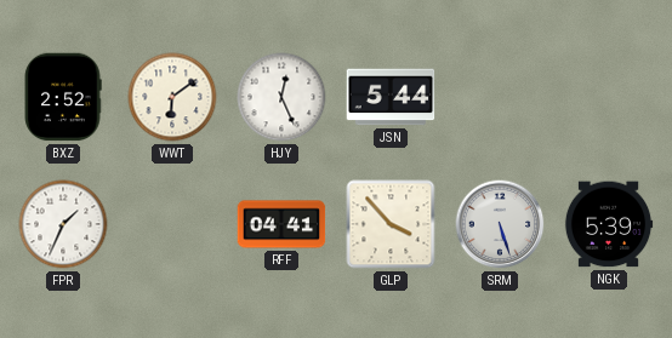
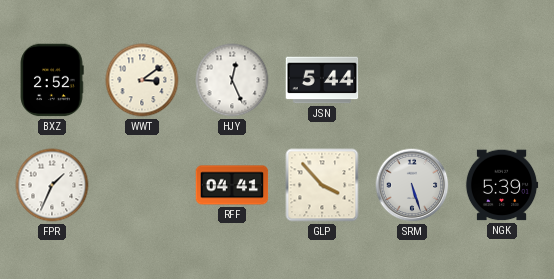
WWT: 6:09 -> 3:09 (142, 80)
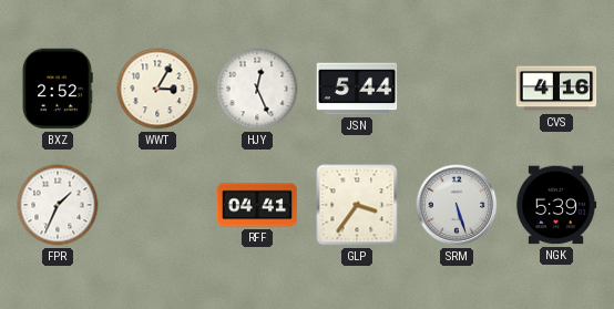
WWT: 3:09 -> 3:05 (157, 89)
CVS: none -> 4:16 (556, 89)
GLP: 3:53 -> 3:36 (357, 205)
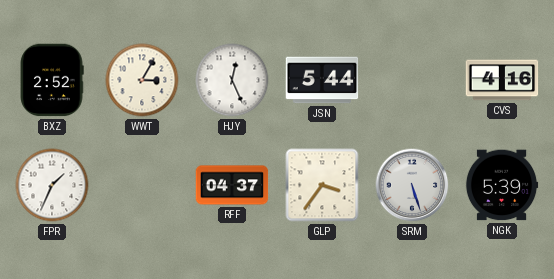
RFF: 04:41 -> 04:37 (232, 185)
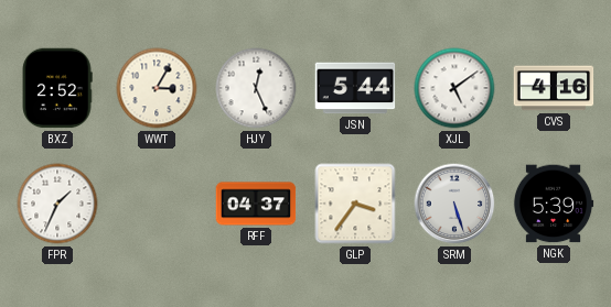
XJL: none -> 5:09 (454, 88)
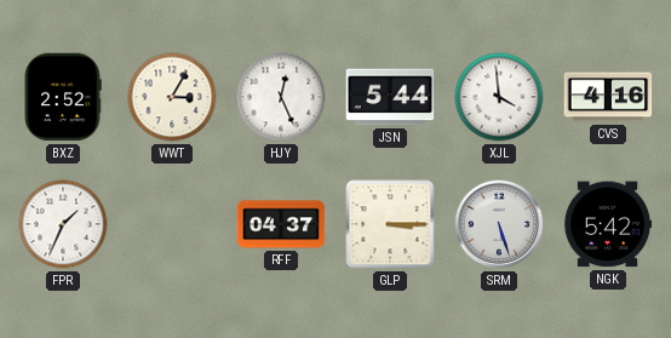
XJL: 5:09 -> 3:59 (499, 97)
GLP: 3:36 -> 3:15 (390, 224)
NGK: 5:39 -> 5:42 (608, 224)
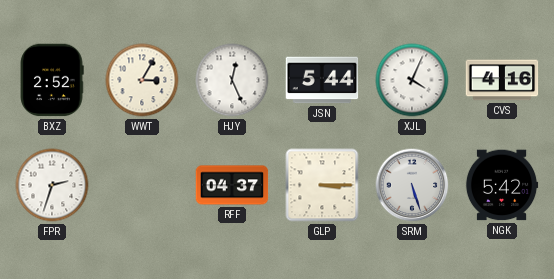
XJL: 3:59 -> 4:04 (412, 80)
FPR: 1:34 -> 2:33 (52, 185)
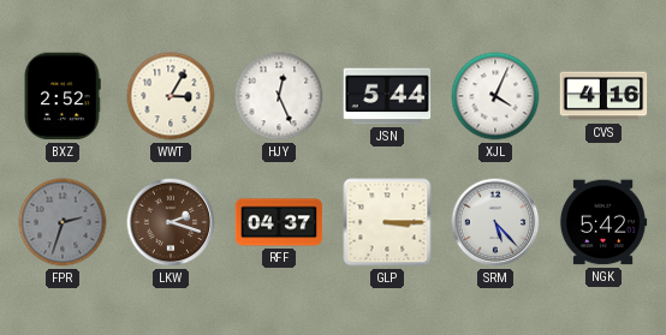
FPR dial: white -> grey (63, 222)
LKW: none -> 2:18 (171, 222)
SRM: 5:27 -> 5:23 (495, 222)
